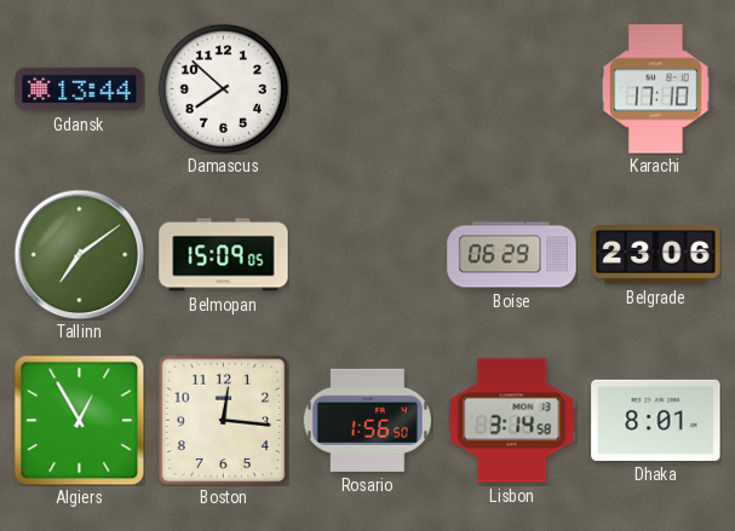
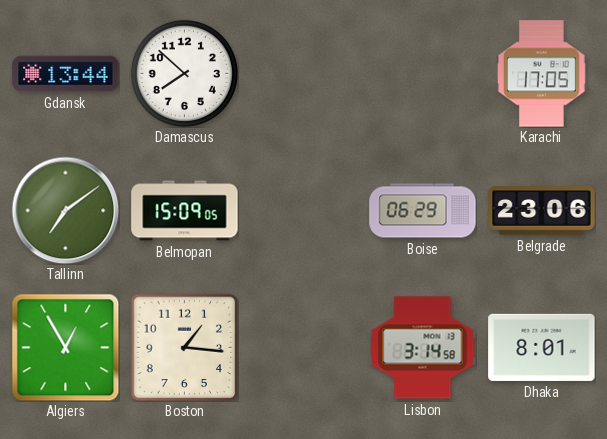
Karachi: 17:10 -> 17:05 (542, 74)
Boston: 12:16 -> 1:16 (184, 347)
Rosario: 1:56 -> none (367, 420)
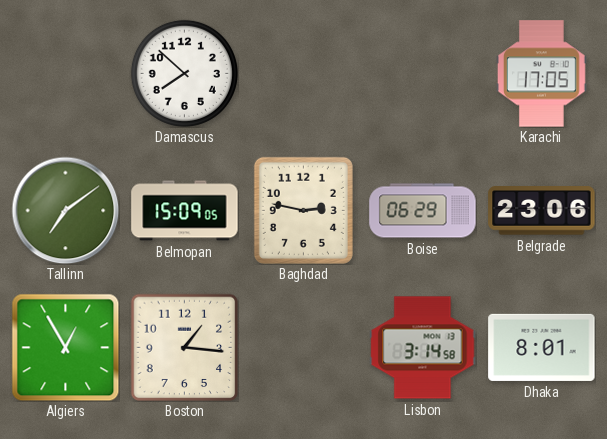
Gdansk: 13:44 -> none (66, 74)
Baghdad: none -> 2:47 (303, 210)
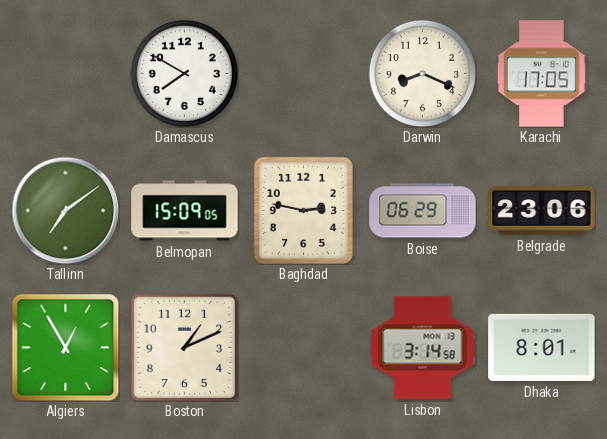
Damascus: 7:52 -> 7:50 (184, 73)
Darwin: none -> 8:19 (422, 73)
Boston: 1:16 -> 1:11 (184, 347)
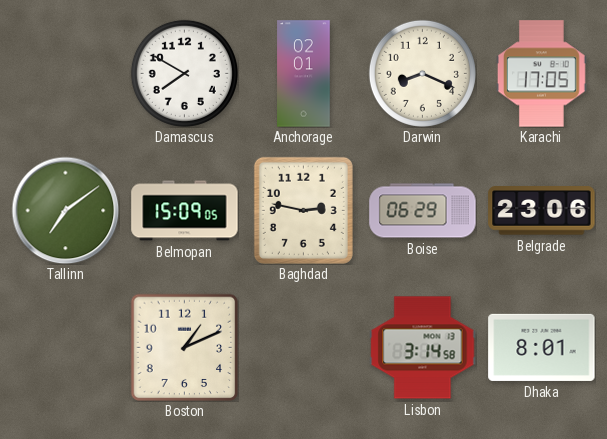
Anchorage: none -> 02:01 (304, 74)
Algiers: 12:55 -> none (65, 347)
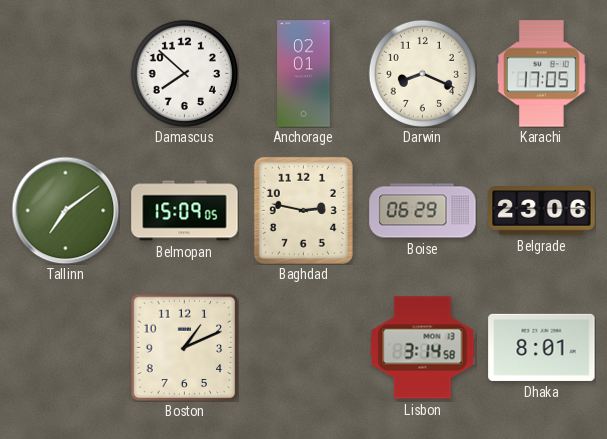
Damascus: 7:50 -> 7:52 (184, 73)
